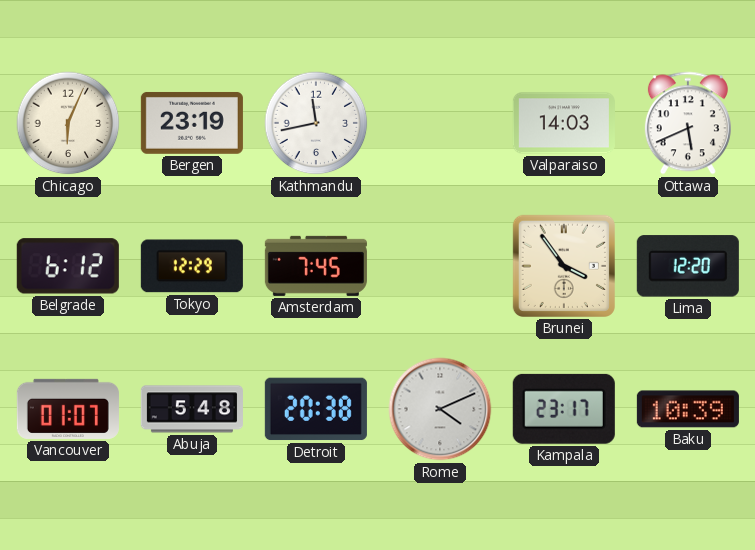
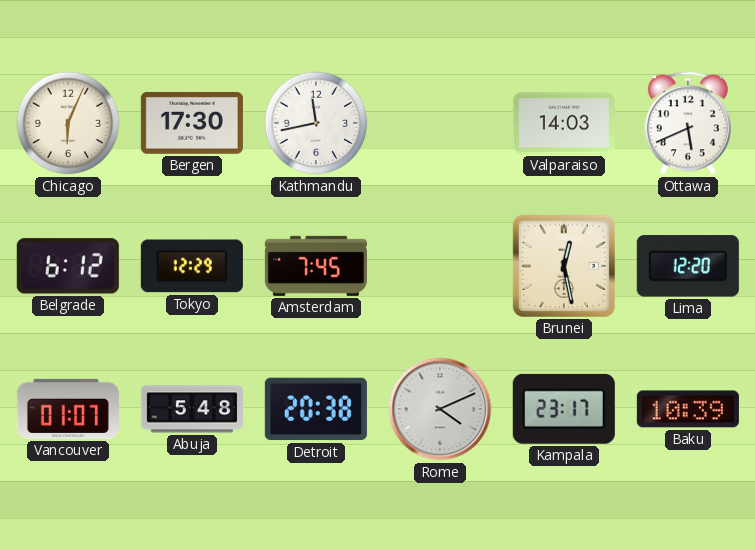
Bergen: 23:19 -> 17:30 (192, 123)
Brunei: 3:54 -> 12:28 (564, 266)
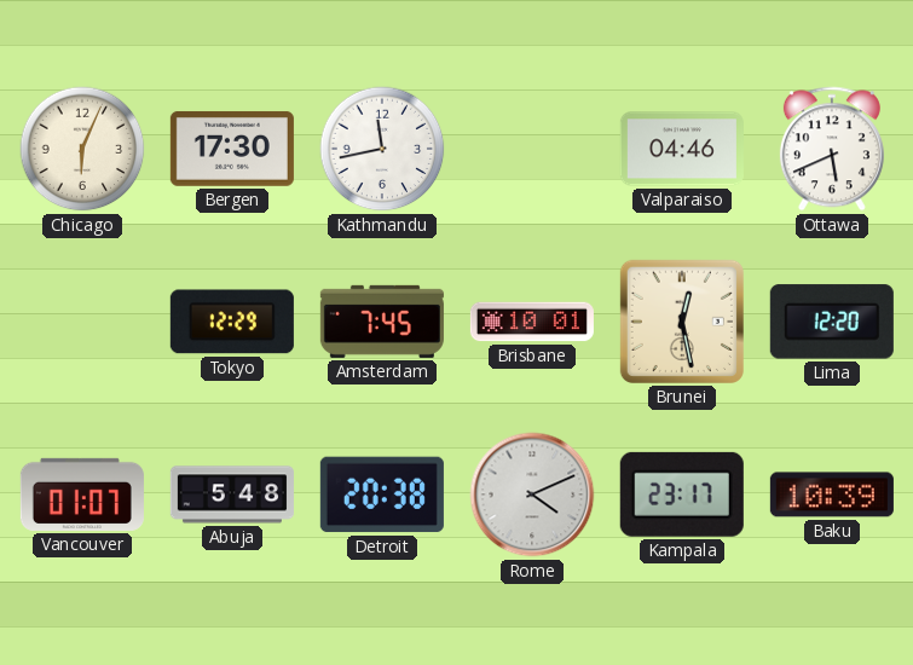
Valparaiso: 14:03 -> 04:46 (682, 149)
Belgrade: 6:12 -> none (68, 266)
Brisbane: none -> 10:01 (532, 322)
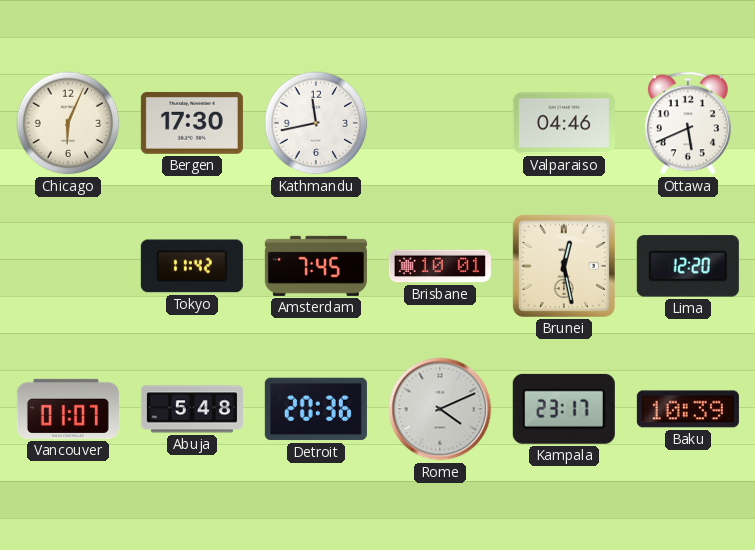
Tokyo: 12:29 -> 11:42 (192, 266)
Detroit: 20:38 -> 20:36 (316, 409)
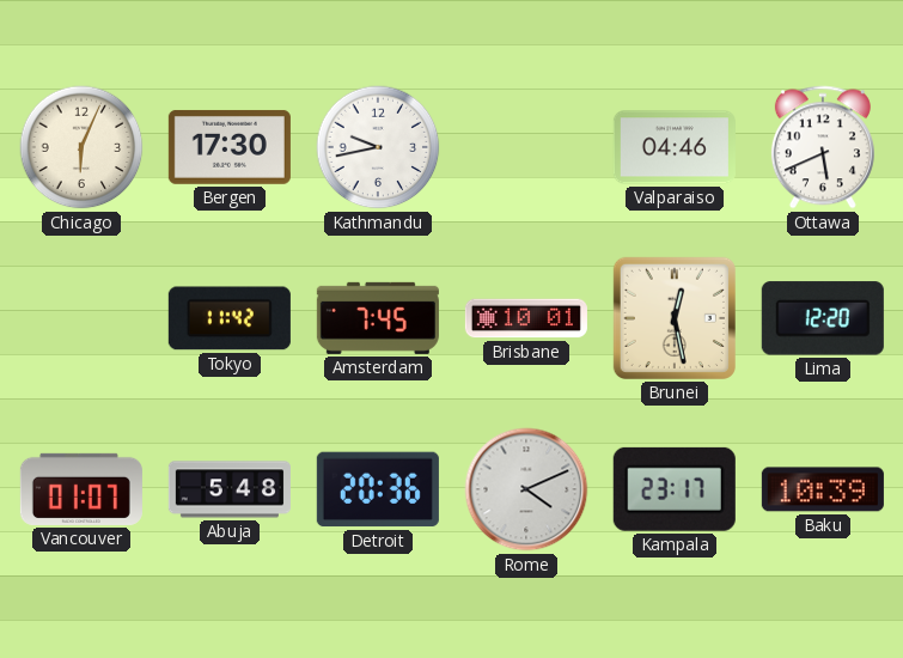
Kathmandu: 11:43 -> 9:43 (378, 147)
